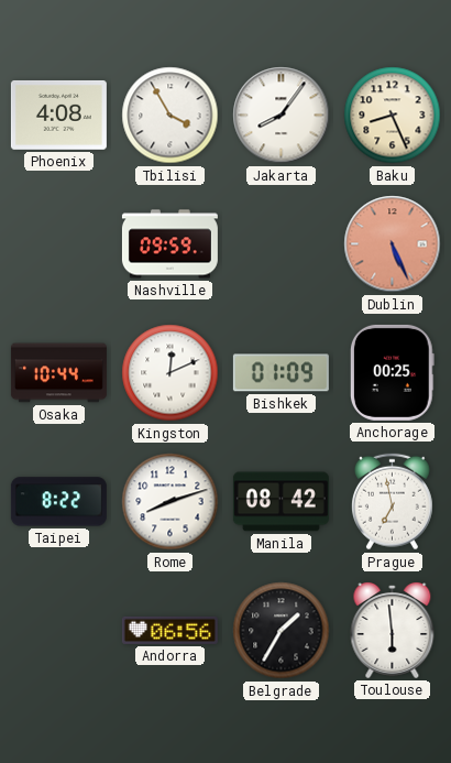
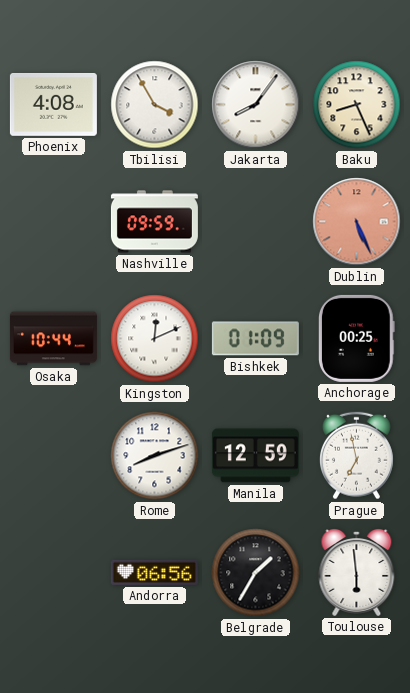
Taipei: 8:22 -> none (58, 502)
Manila: 08:42 -> 12:59 (255, 456)
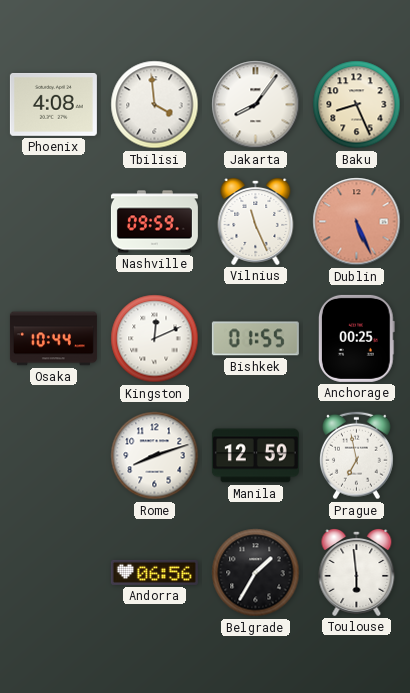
Tbilisi: 3:55 -> 3:59 (155, 105)
Vilnius: none -> 11:26 (256, 222)
Bishkek: 01:09 -> 01:55 (255, 339)
